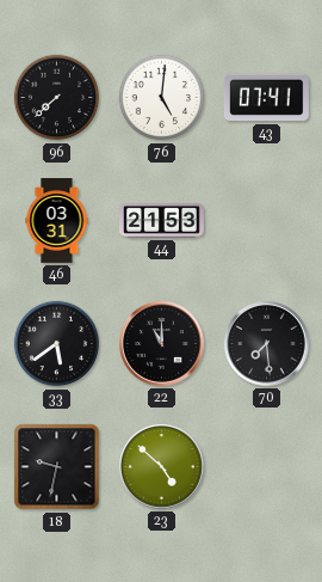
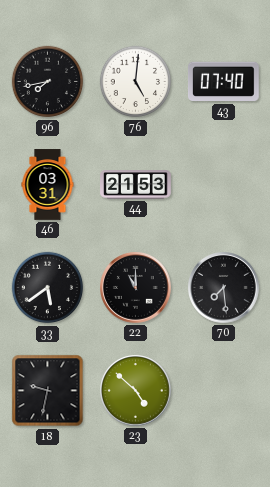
96: 7:38 -> 7:43 (48, 82)
43: 07:41 -> 07:40 (224, 82)
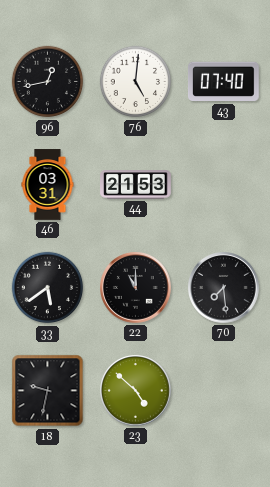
96: 7:43 -> 12:43 (48, 82)
